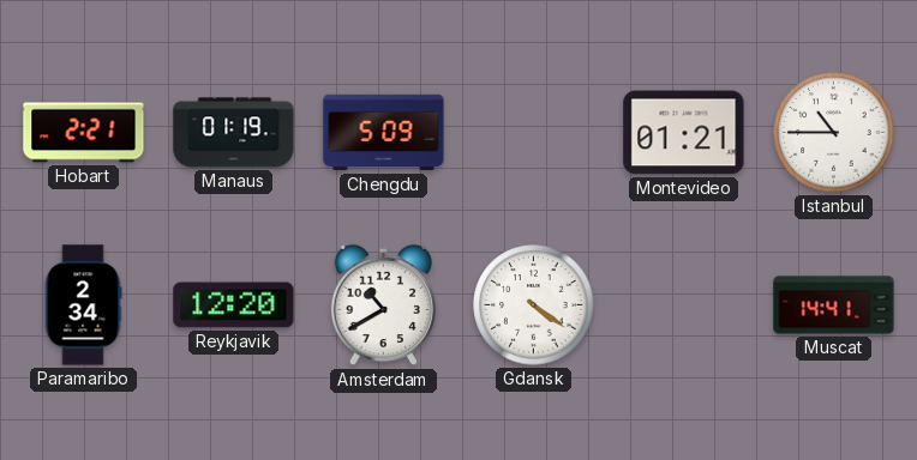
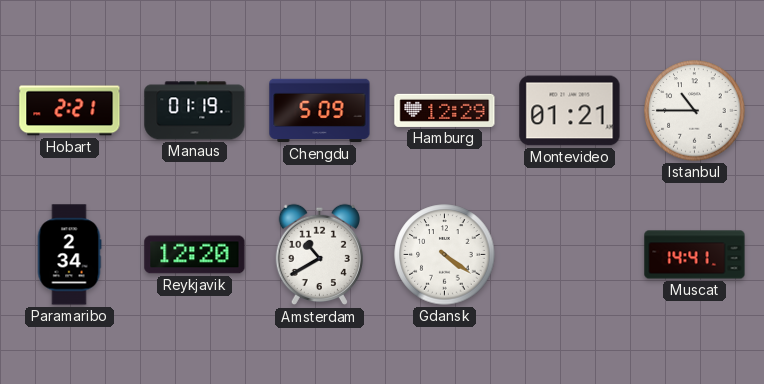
Hamburg: none -> 12:29 (445, 110)
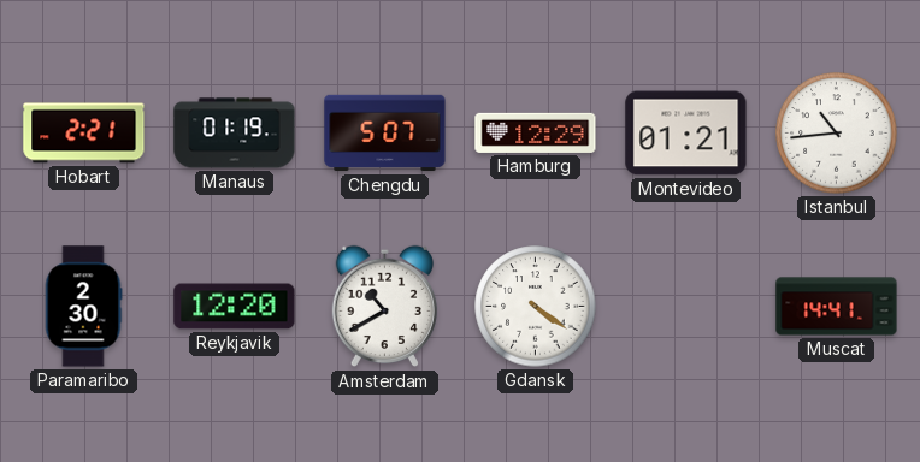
Chengdu: 5:09 -> 5:07 (385, 134)
Istanbul: 10:45 -> 10:44 (837, 134)
Paramaribo: 2:34 -> 2:30 (83, 307)
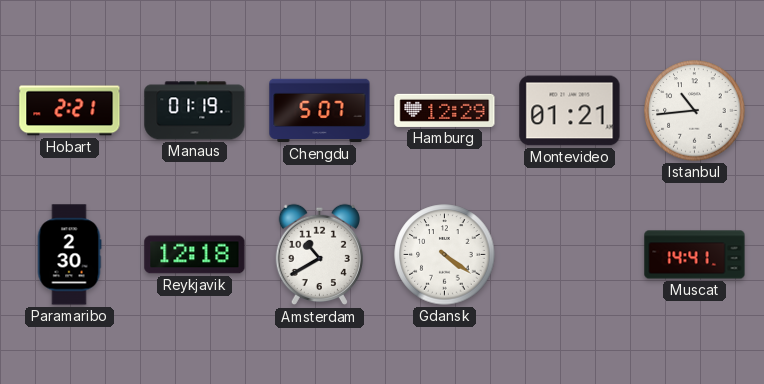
Reykjavik: 12:20 -> 12:18 (195, 255)
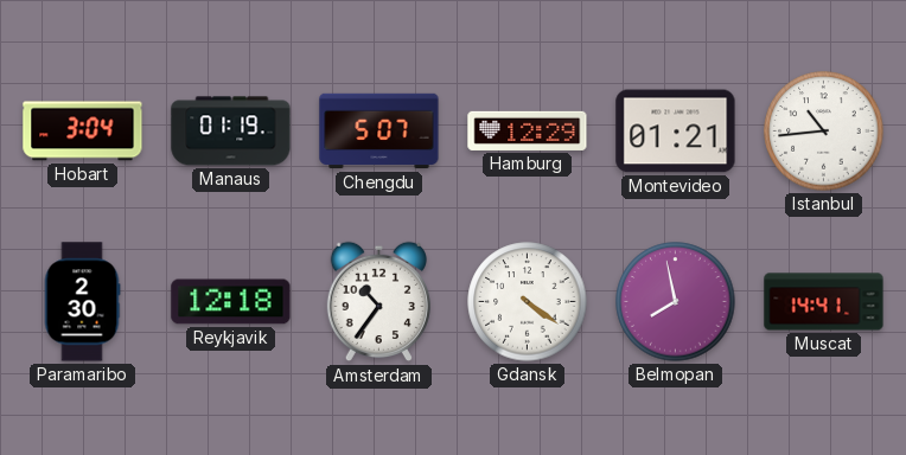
Hobart: 2:21 -> 3:04 (83, 132)
Amsterdam: 10:40 -> 10:36 (378, 302)
Belmopan: none -> 7:58 (676, 302)
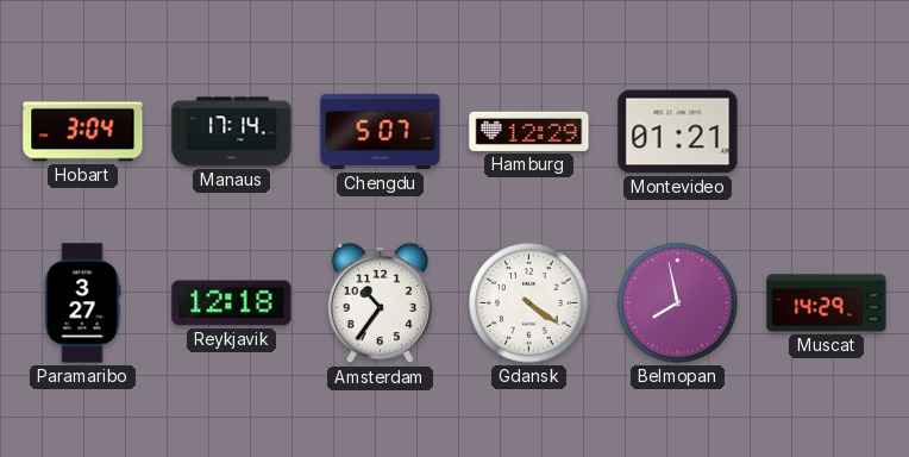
Manaus: 01:19 -> 17:14 (232, 132)
Istanbul: 10:44 -> none (824, 132)
Paramaribo: 2:30 -> 3:27 (82, 303)
Muscat: 14:41 -> 14:29 (827, 303)
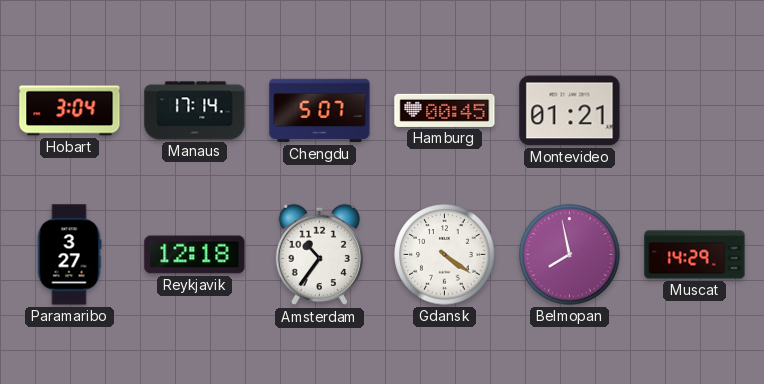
Hamburg: 12:29 -> 00:45 (445, 110)
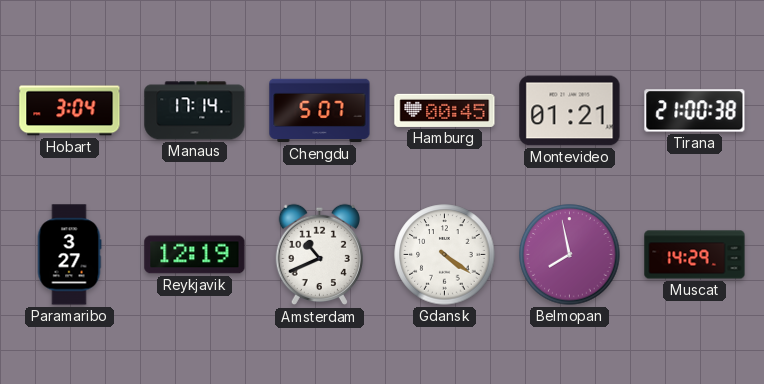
Tirana: none -> 21:00 (695, 111)
Reykjavik: 12:18 -> 12:19 (195, 255)
Amsterdam: 10:36 -> 10:41 (319, 255)
